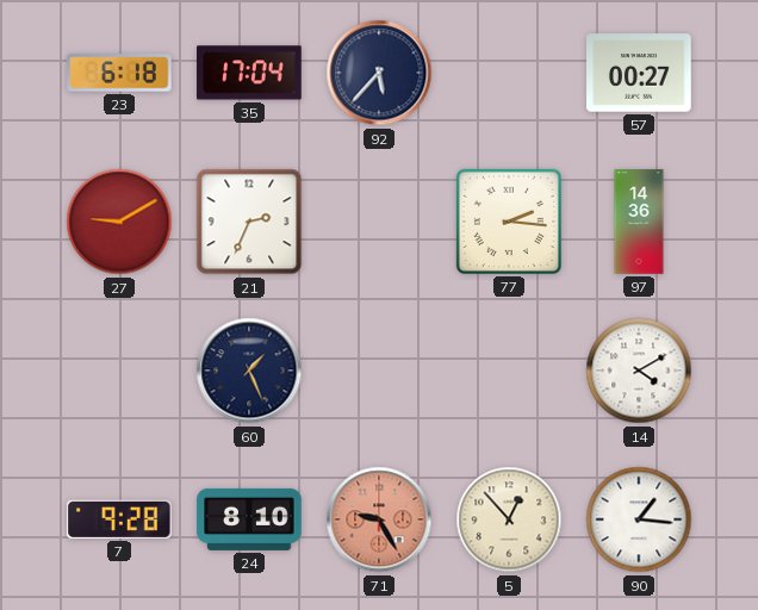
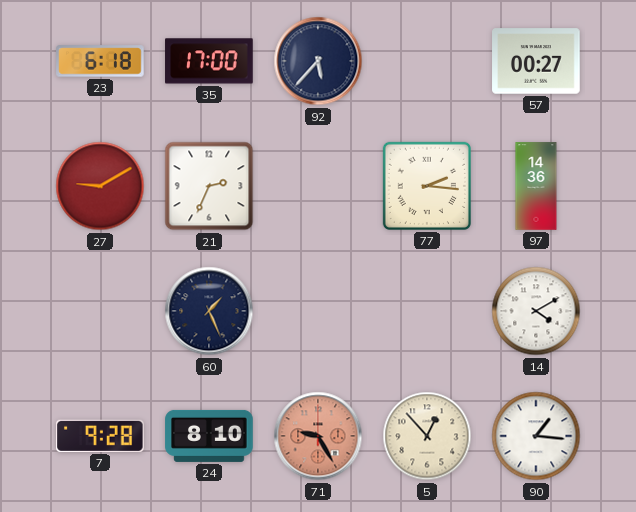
35: 17:04 -> 17:00 (209, 61)
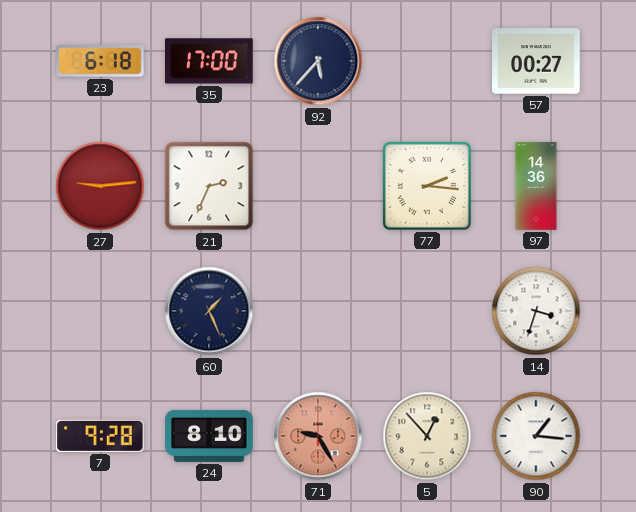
27: 9:10 -> 9:14 (100, 186)
14: 4:10 -> 3:33 (536, 311)
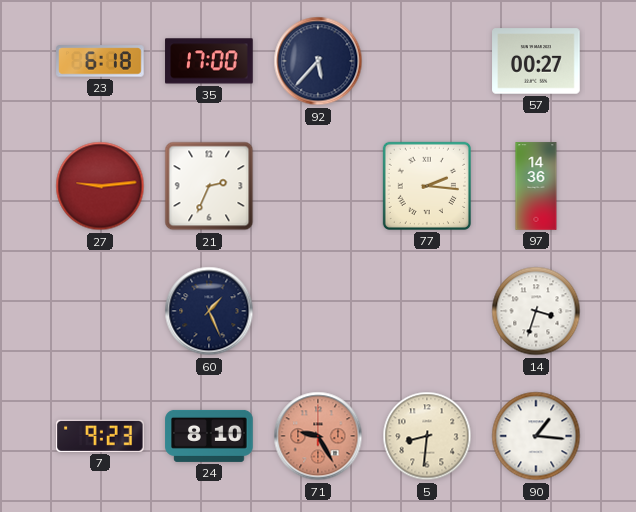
7: 9:28 -> 9:23 (101, 436)
5: 12:53 -> 8:31 (427, 436)
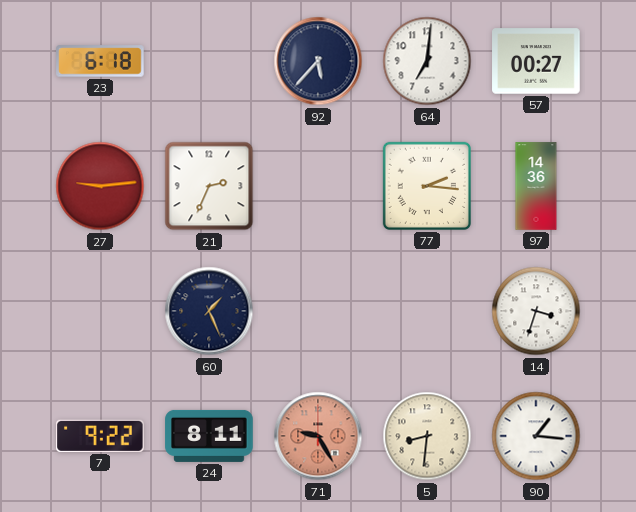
35: 17:00 -> none (209, 61)
64: none -> 7:01 (427, 61)
7: 9:23 -> 9:22 (101, 436)
24: 8:10 -> 8:11 (209, 436)
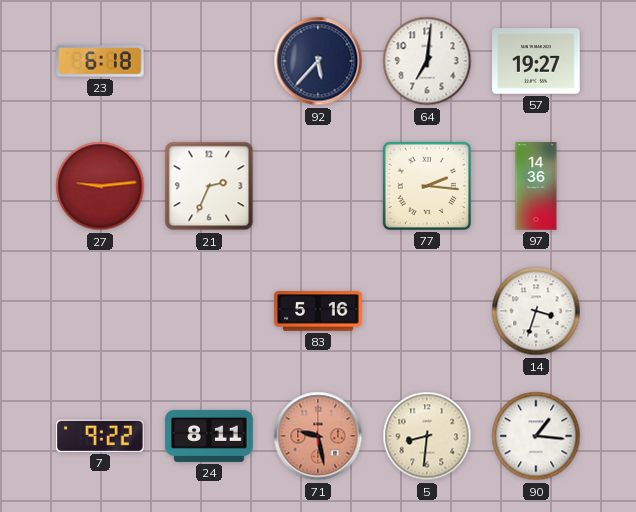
57: 00:27 -> 19:27 (536, 61)
60: 1:26 -> none (209, 311)
83: none -> 5:16 (318, 311)
71: 9:25 -> 9:28 (318, 436)
